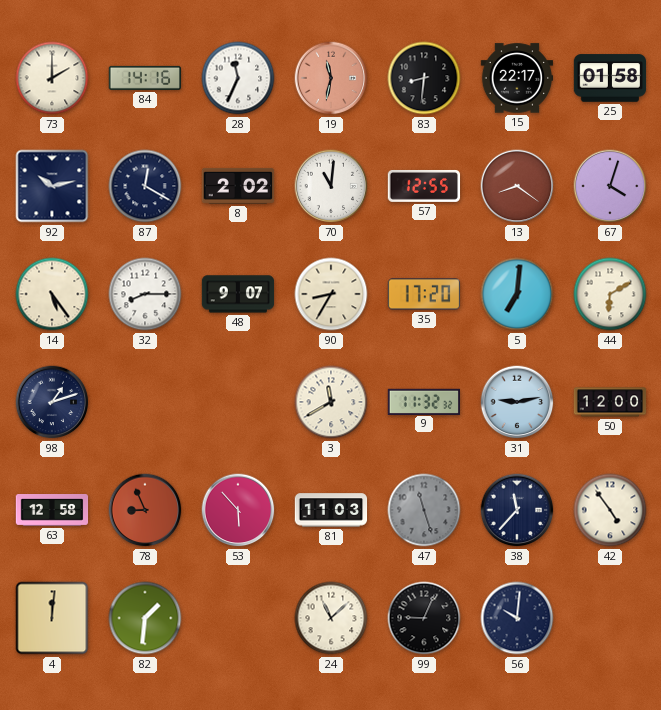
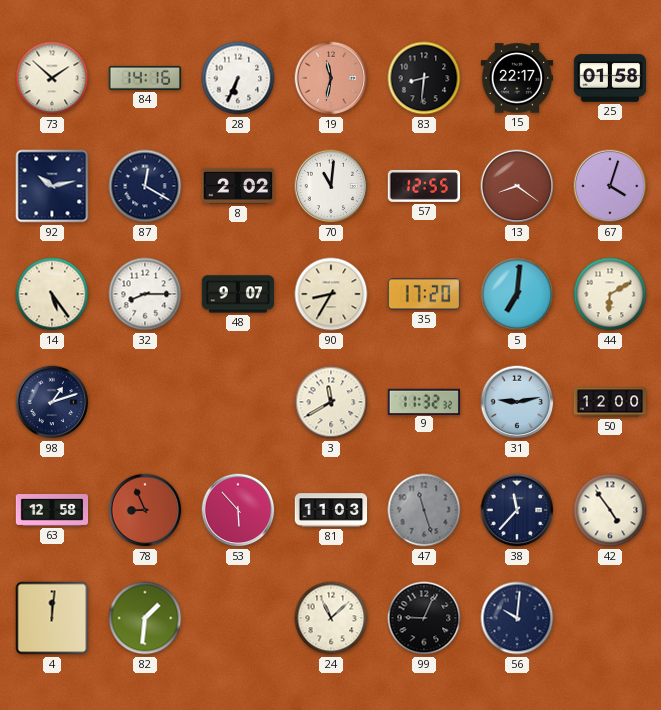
73: 2:00 -> 1:52 (52, 78)
28: 11:34 -> 6:34 (238, 78)
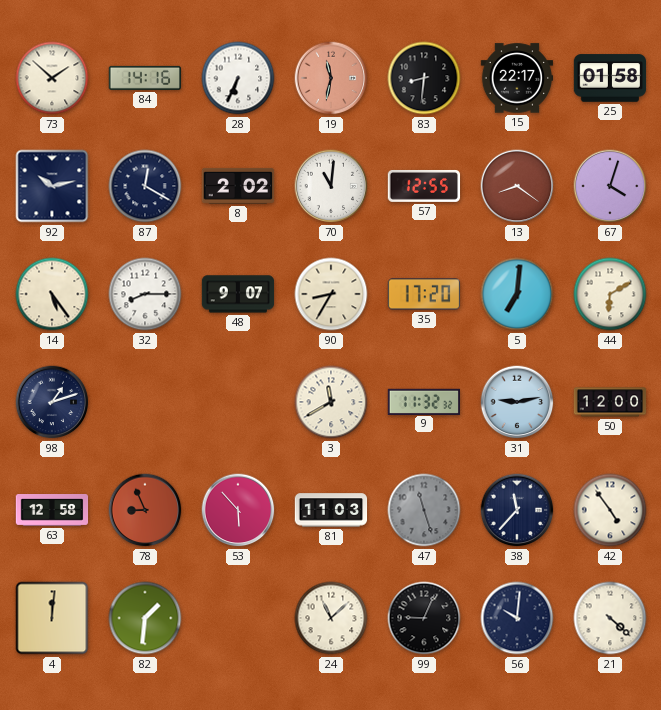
21: none -> 4:22 (610, 618)
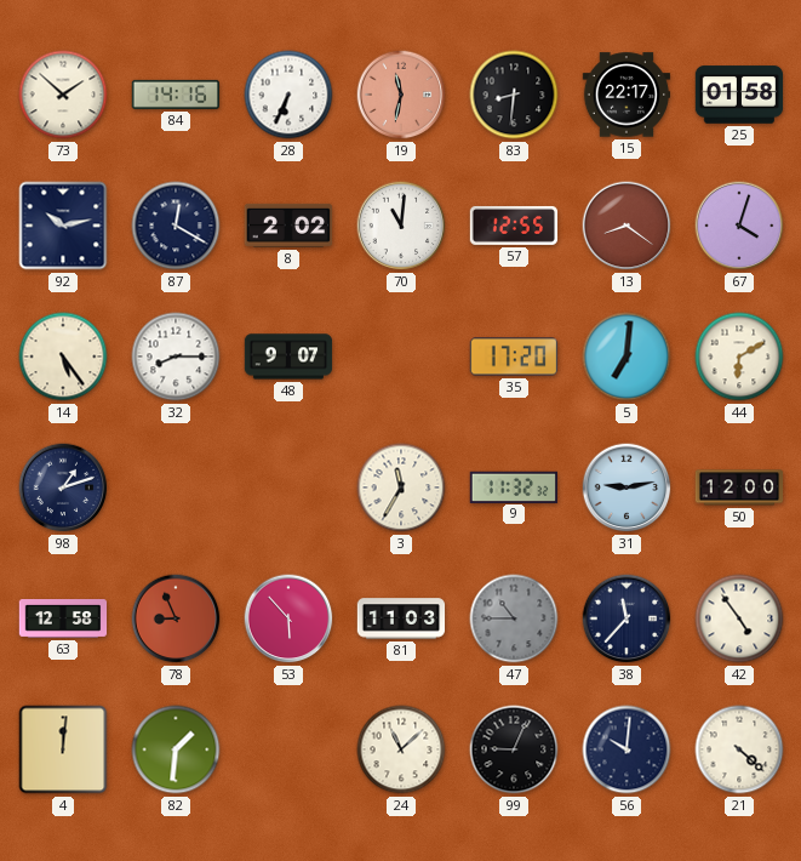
90: 8:35 -> none (331, 294)
3: 11:40 -> 11:35 (401, 487)
47: 11:27 -> 10:45 (514, 618)
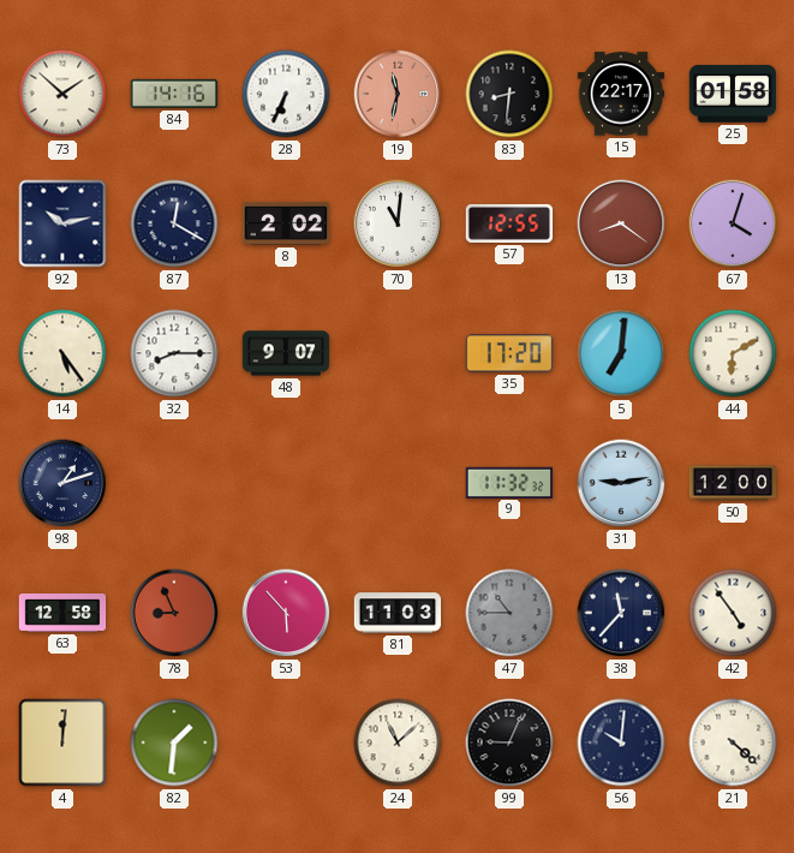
3: 11:35 -> none (401, 487)
